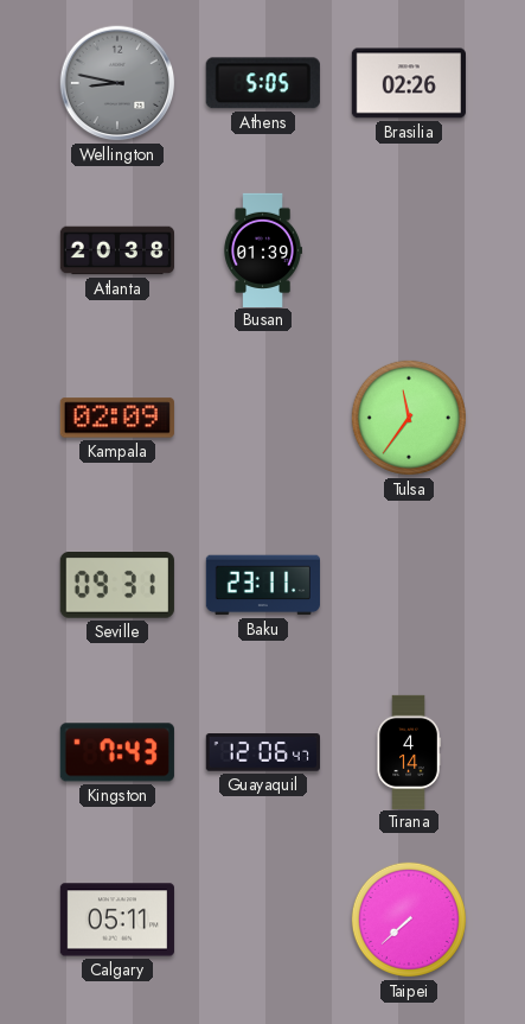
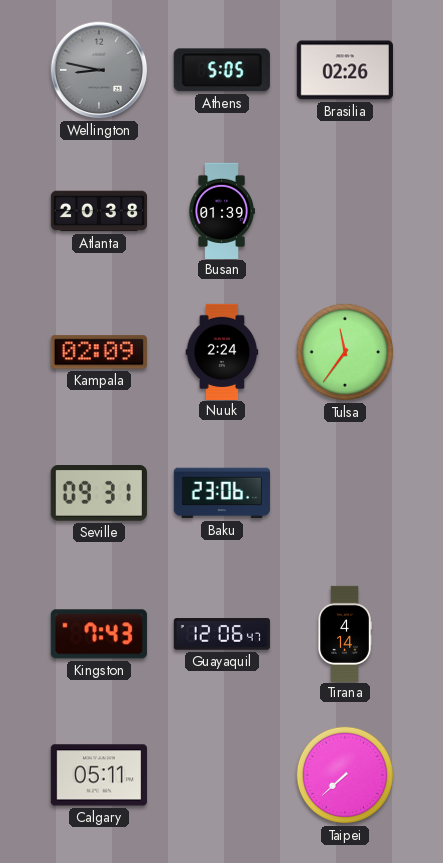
Nuuk: none -> 2:24 (222, 351)
Baku: 23:11 -> 23:06 (222, 493)
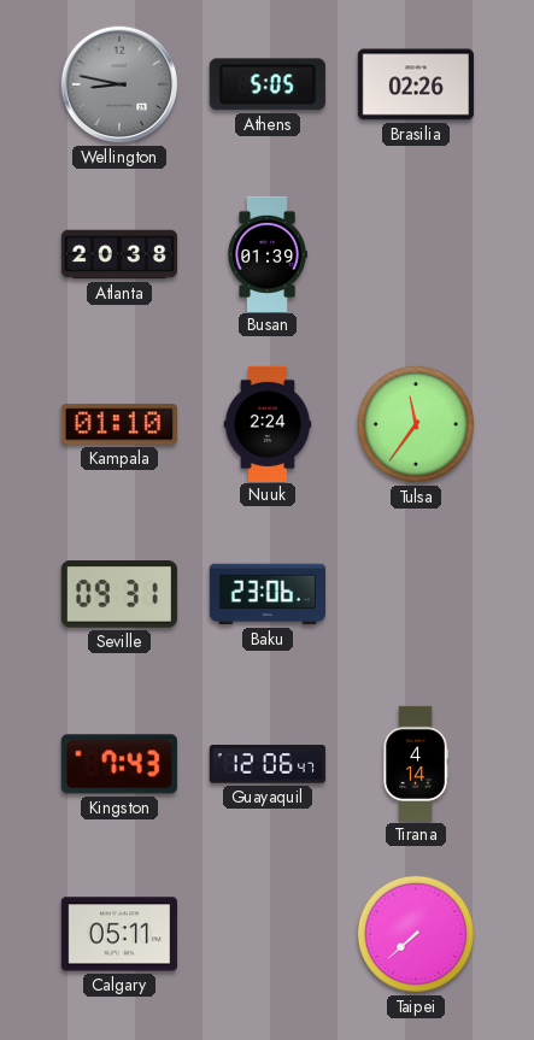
Kampala: 02:09 -> 01:10 (119, 424)
